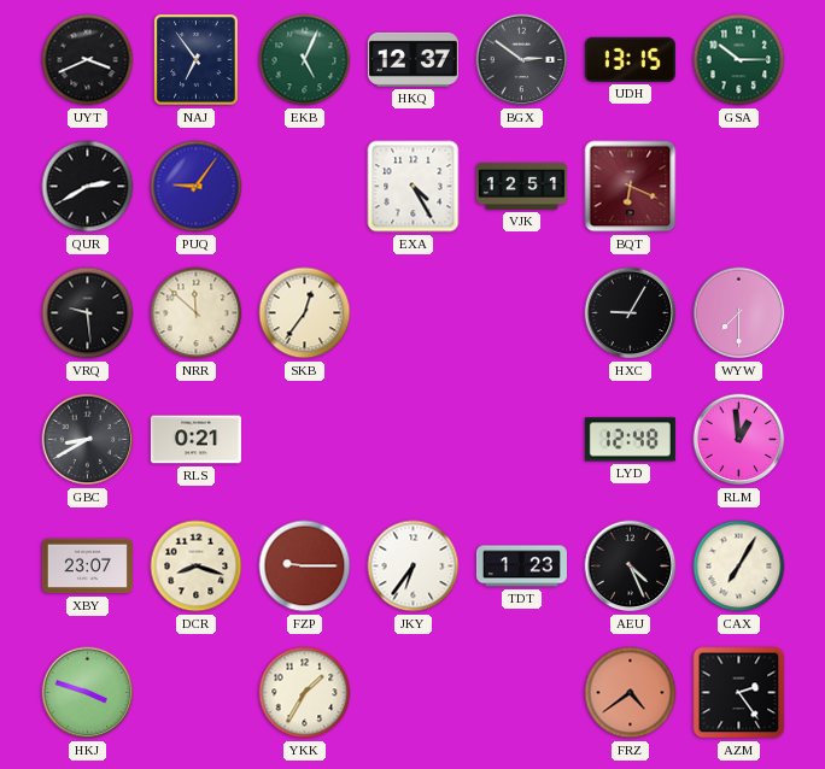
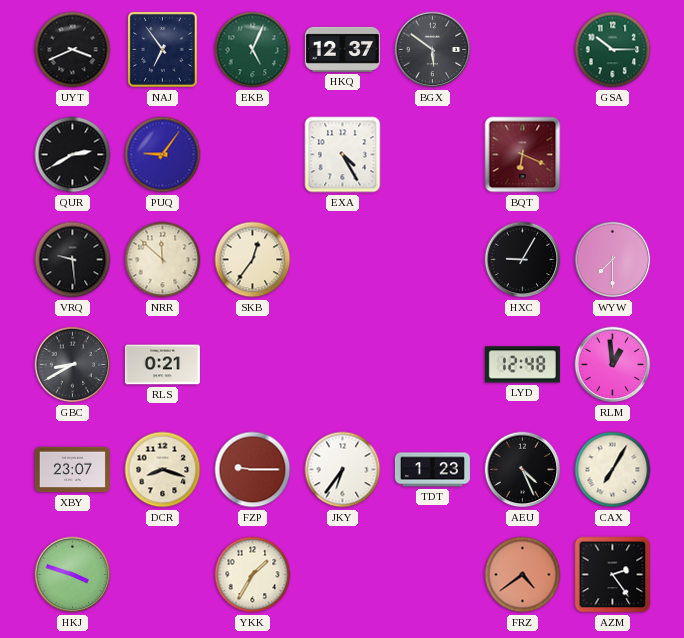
BGX: 2:51 -> 5:51 (433, 50)
UDH: 13:15 -> none (630, 59)
VJK: 12:51 -> none (521, 186)
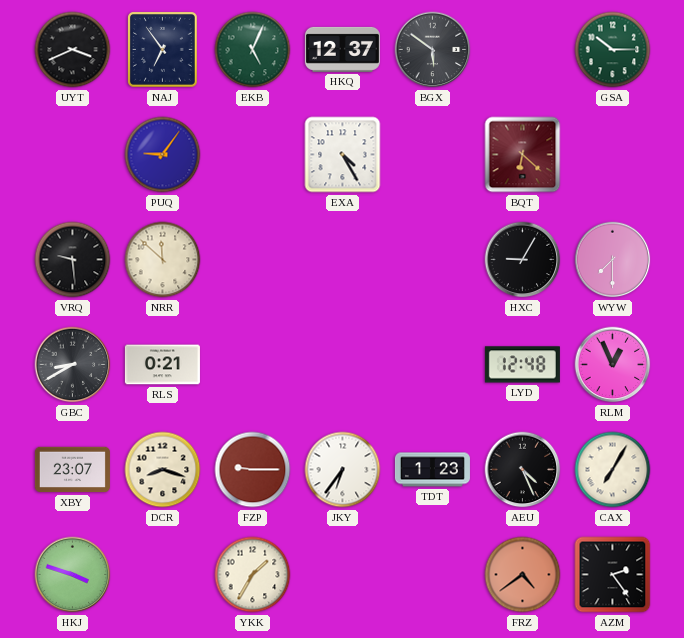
QUR: 2:40 -> none (73, 155)
BQT: 6:19 -> 6:22 (523, 155)
SKB: 12:36 -> none (253, 260)
RLM: 12:59 -> 12:56 (613, 365)
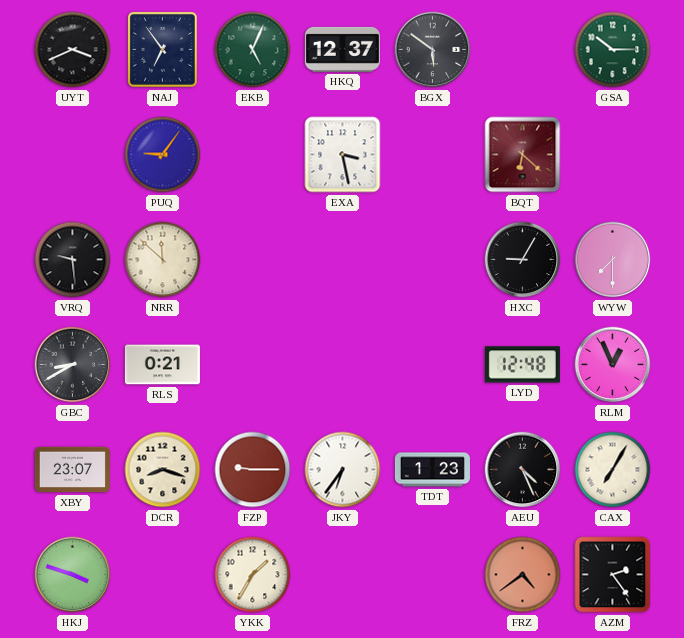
EXA: 4:25 -> 3:28 (343, 155)
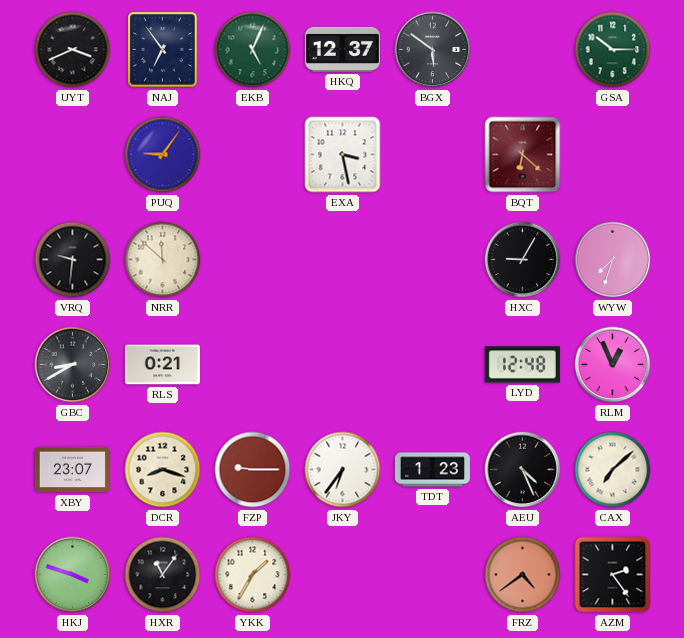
VRQ: 9:29 -> 9:31 (73, 260)
WYW: 7:30 -> 7:33 (613, 260)
CAX: 7:05 -> 7:08 (613, 470)
HXR: none -> 11:06 (163, 575)
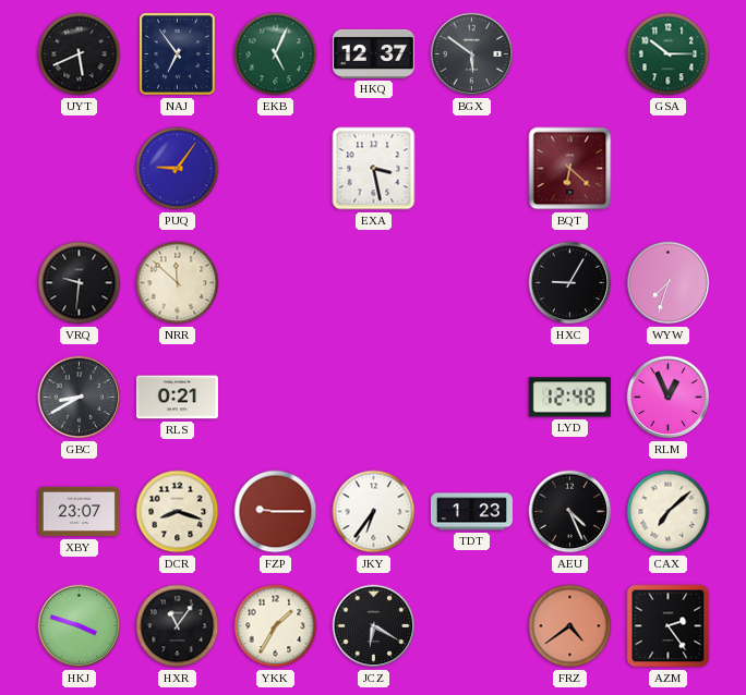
UYT: 3:41 -> 5:41 (80, 54)
JCZ: none -> 6:20 (374, 626)
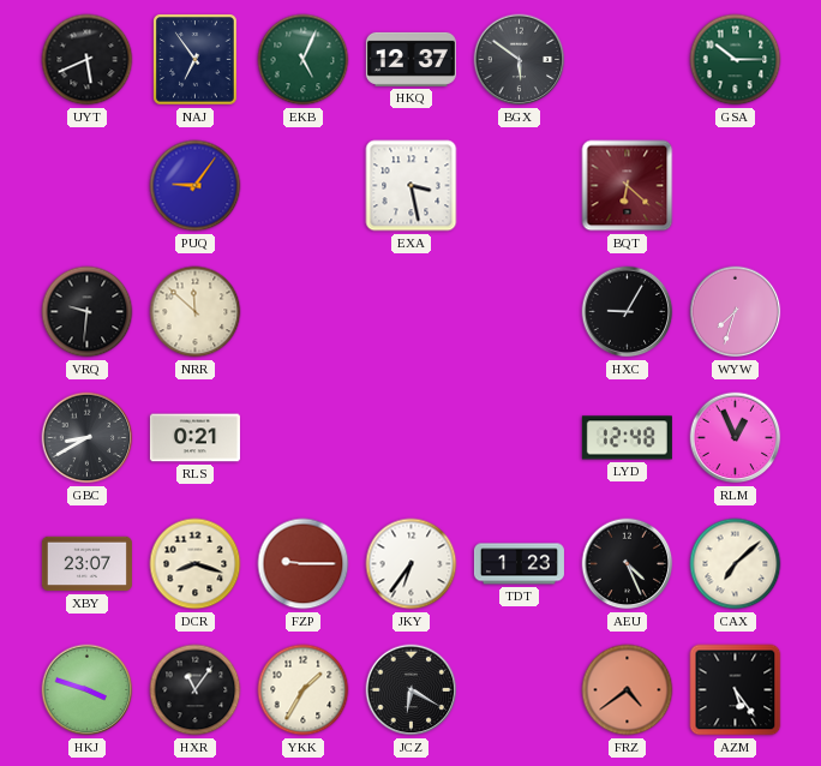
AZM: 2:24 -> 5:24 (736, 690)
